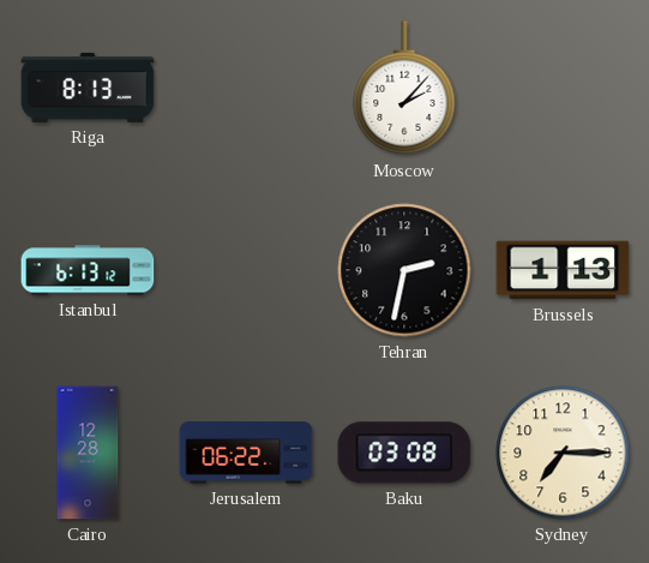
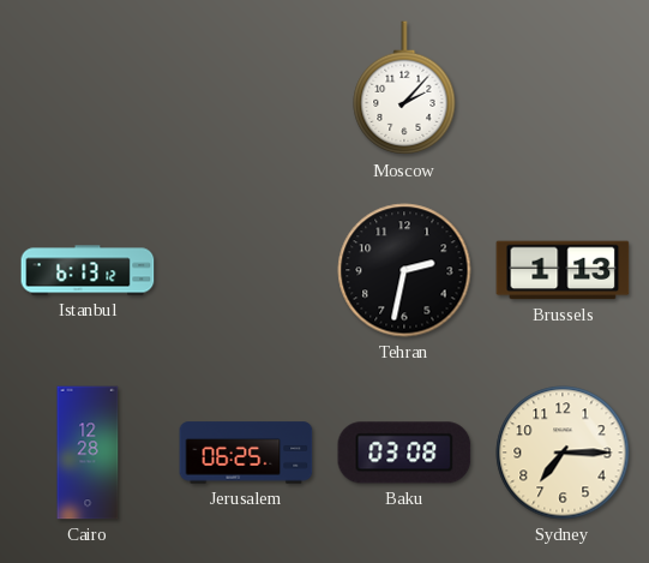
Riga: 8:13 -> none (88, 88)
Jerusalem: 06:22 -> 06:25 (246, 453)
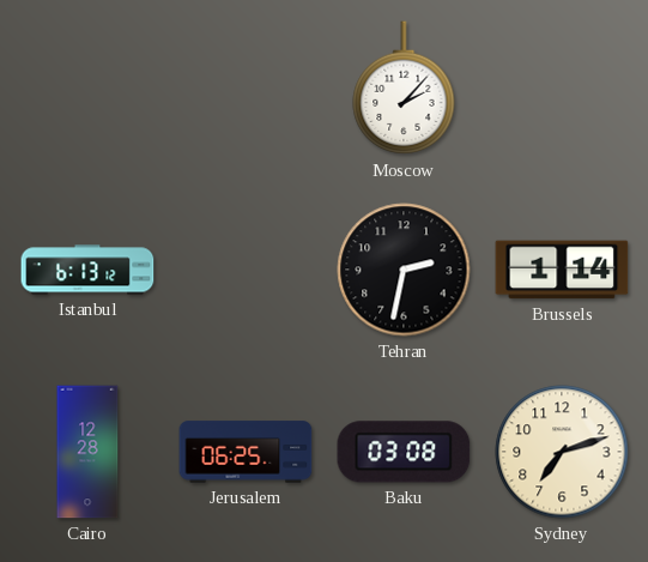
Brussels: 1:13 -> 1:14 (562, 270)
Sydney: 7:15 -> 7:12 (562, 452)
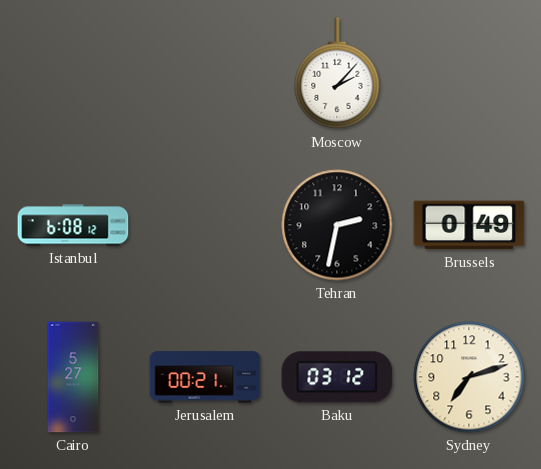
Istanbul: 6:13 -> 6:08 (73, 225)
Brussels: 1:14 -> 0:49 (469, 225)
Cairo: 12:28 -> 5:27 (73, 377)
Jerusalem: 06:25 -> 00:21 (205, 377)
Baku: 03:08 -> 03:12 (337, 377)
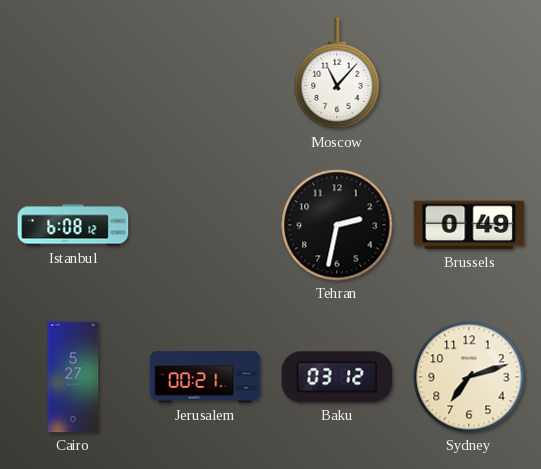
Moscow: 2:07 -> 11:07 (337, 74)
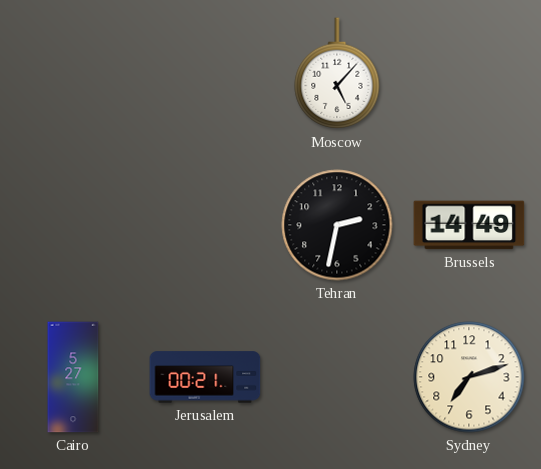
Moscow: 11:07 -> 5:07 (337, 74)
Istanbul: 6:08 -> none (73, 225)
Brussels: 0:49 -> 14:49 (469, 225)
Baku: 03:12 -> none (337, 377)
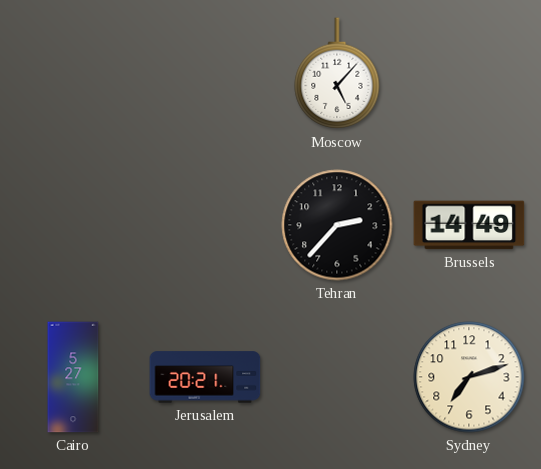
Tehran: 2:32 -> 2:37 (337, 225)
Jerusalem: 00:21 -> 20:21 (205, 377)
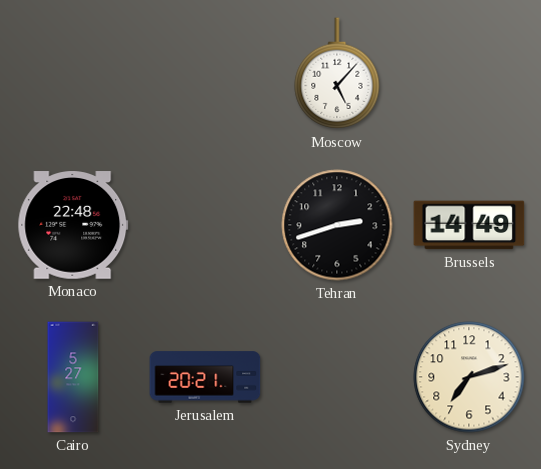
Monaco: none -> 22:48 (73, 225)
Tehran: 2:37 -> 2:42 (337, 225)
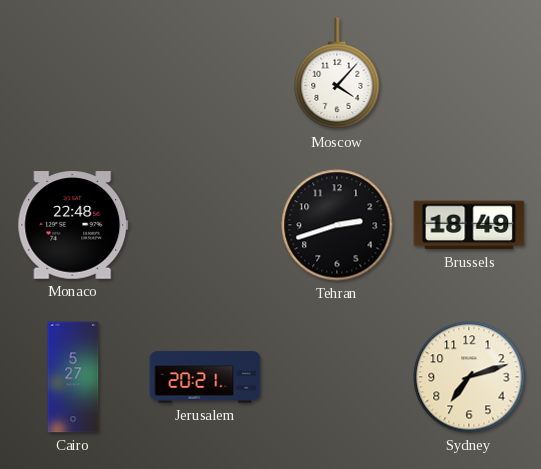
Moscow: 5:07 -> 4:07 (337, 74)
Brussels: 14:49 -> 18:49 (469, 225)
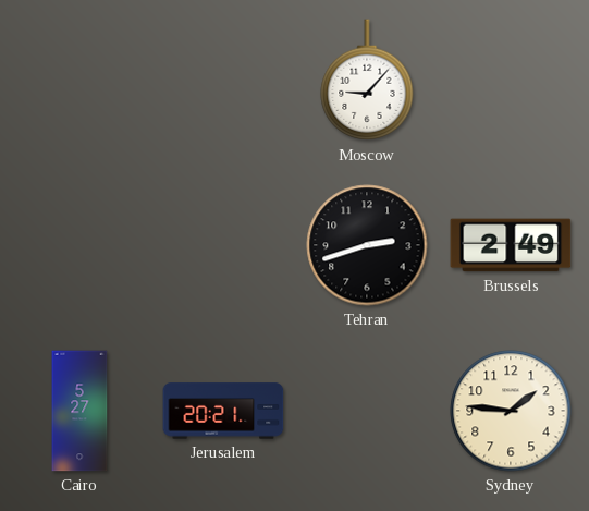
Moscow: 4:07 -> 9:07 (367, 81)
Monaco: 22:48 -> none (73, 225)
Brussels: 18:49 -> 2:49 (511, 245)
Sydney: 7:12 -> 1:46 (511, 411)
